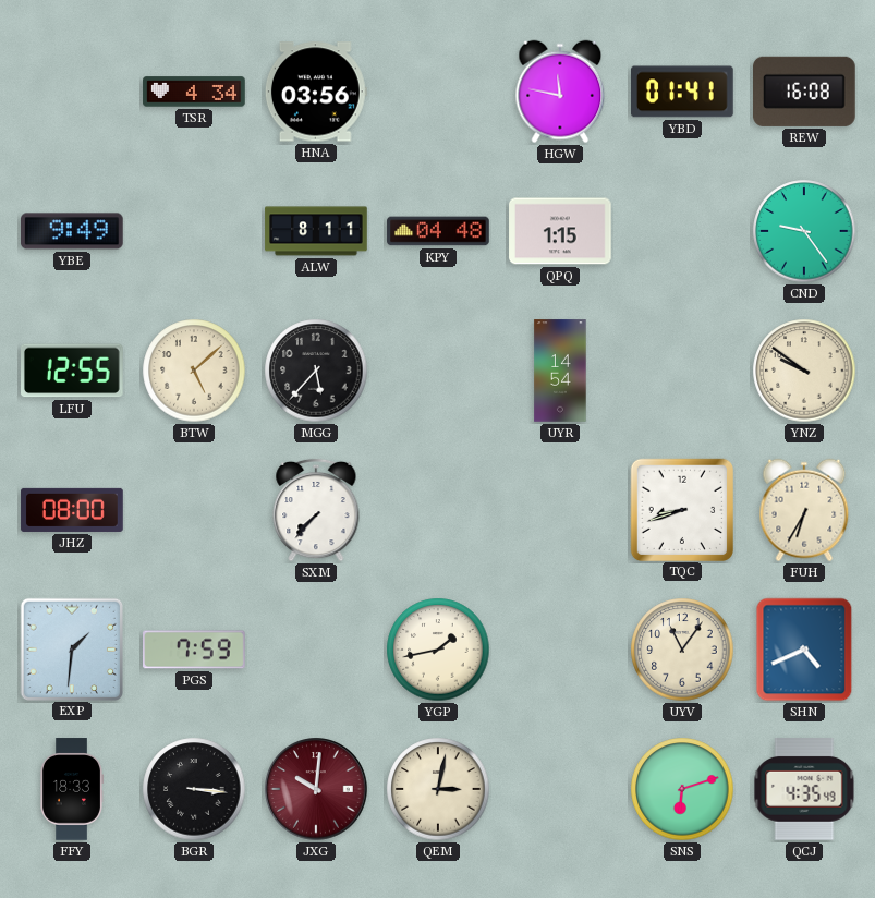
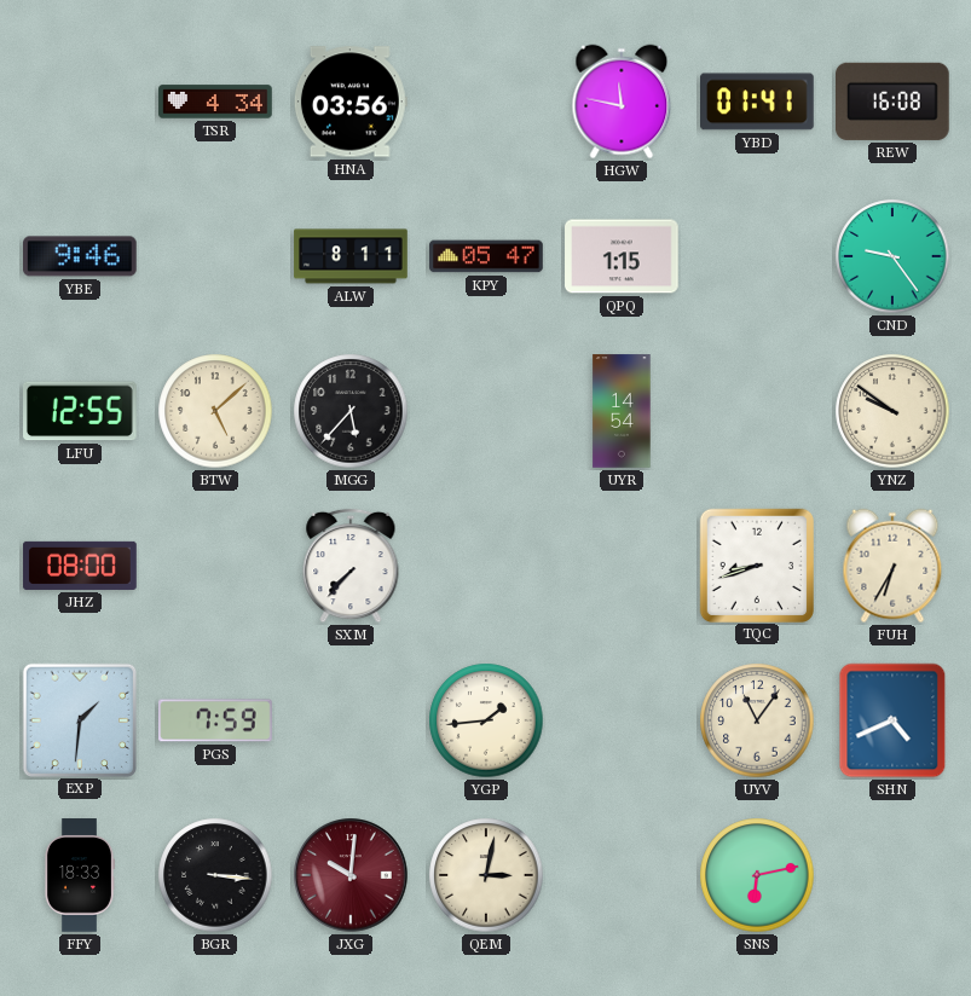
YBE: 9:49 -> 9:46 (81, 256)
KPY: 04:48 -> 05:47 (486, 256)
YGP: 1:43 -> 1:44 (486, 720)
SNS: 6:12 -> 6:13 (757, 875)
QCJ: 4:35 -> none (804, 790)
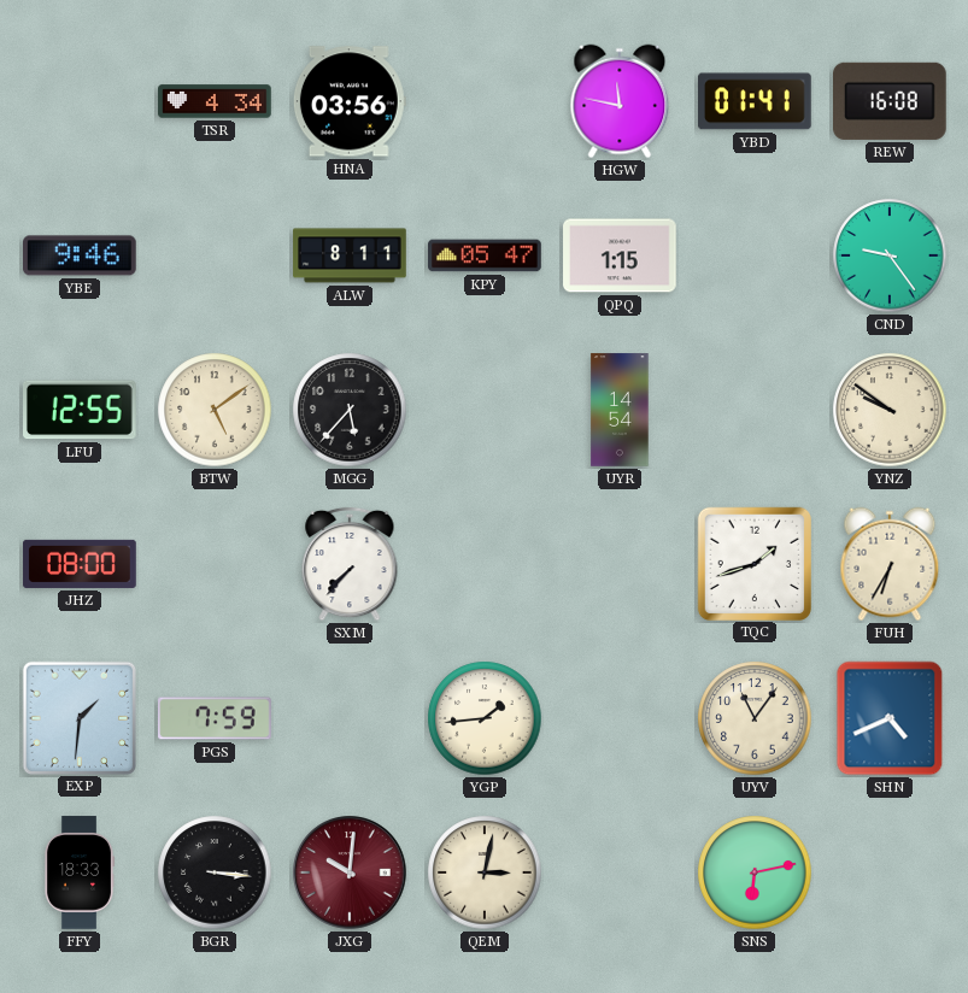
BTW: 5:08 -> 5:09 (215, 410)
TQC: 8:42 -> 1:42 (753, 563)
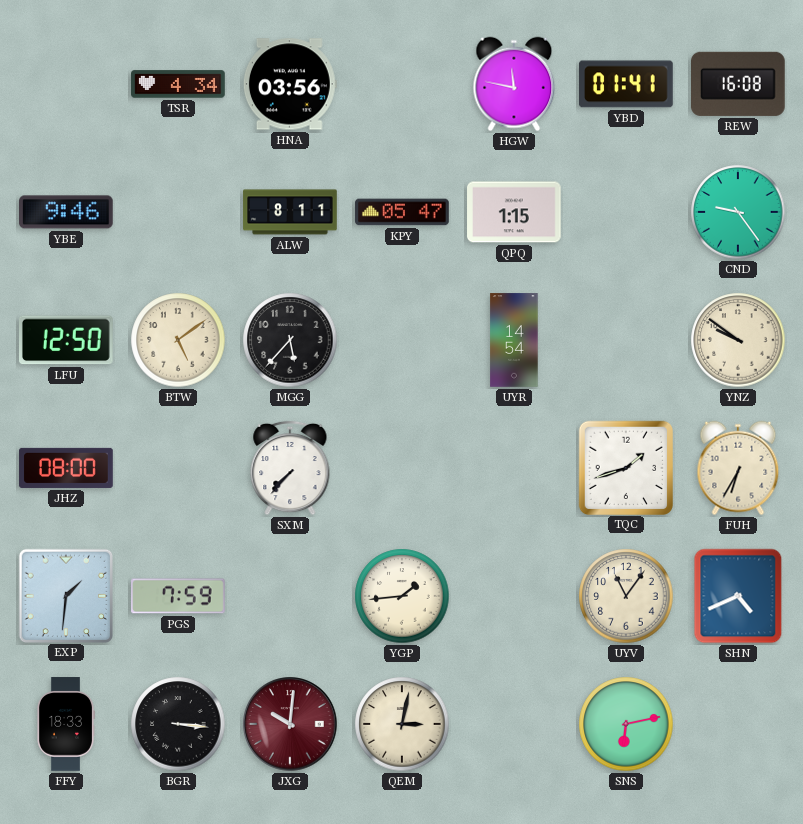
LFU: 12:55 -> 12:50 (67, 340)
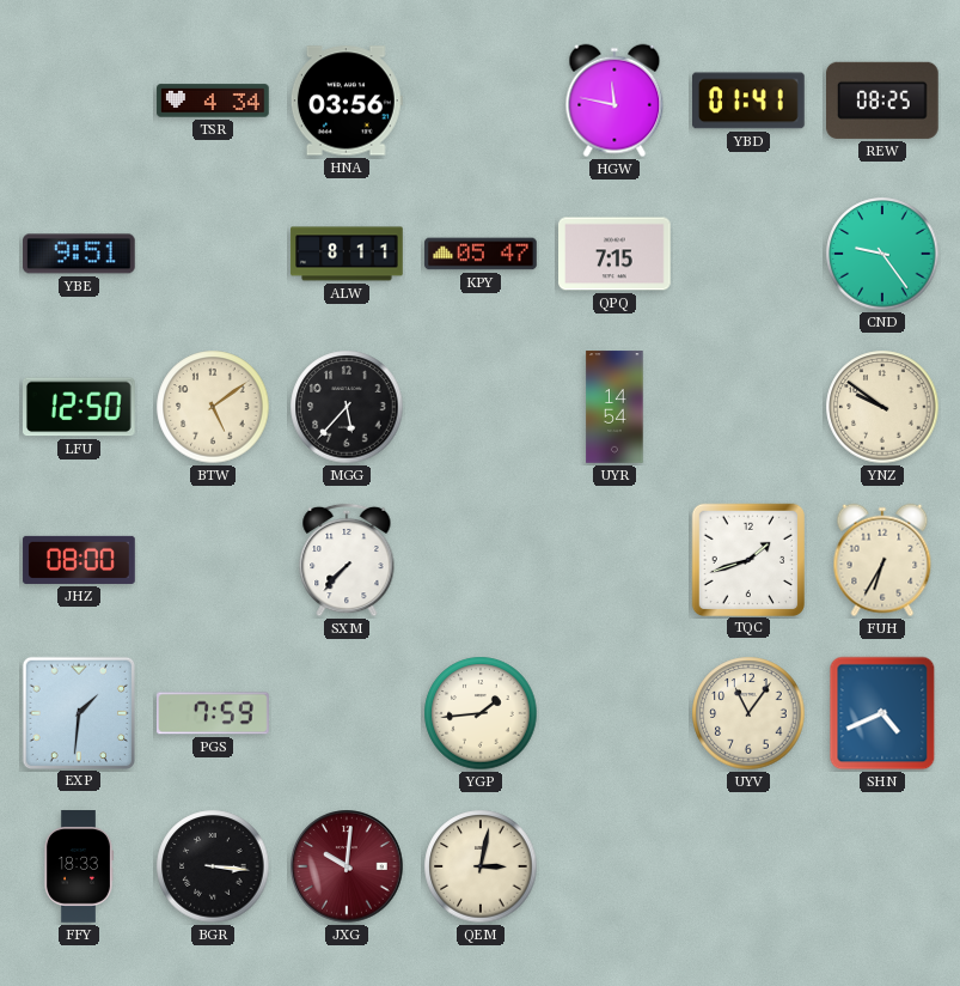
REW: 16:08 -> 08:25 (883, 101)
YBE: 9:46 -> 9:51 (80, 254)
QPQ: 1:15 -> 7:15 (614, 254)
SNS: 6:13 -> none (626, 724)
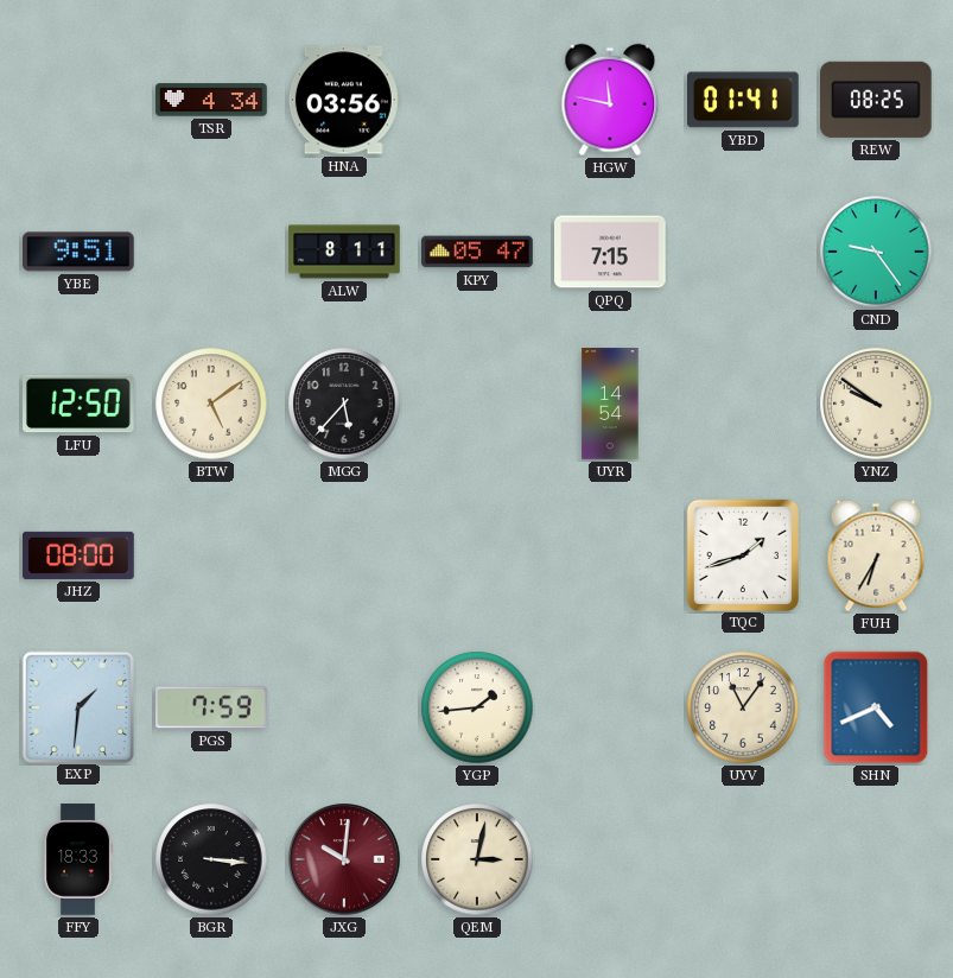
SXM: 7:37 -> none (347, 560)
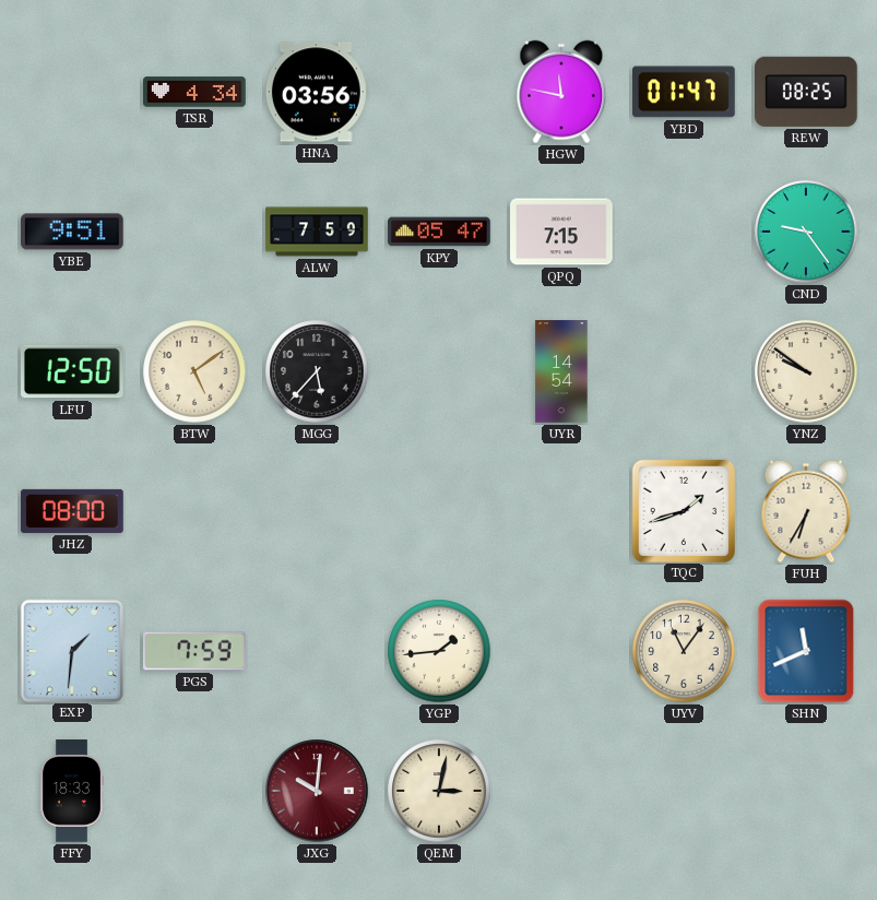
YBD: 01:41 -> 01:47 (685, 92)
ALW: 8:11 -> 7:59 (317, 232)
SHN: 4:41 -> 11:41 (806, 651)
BGR: 3:16 -> none (211, 859)
